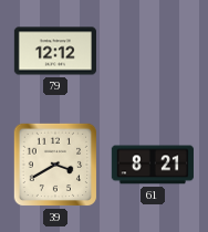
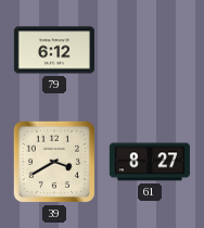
79: 12:12 -> 6:12 (54, 50)
61: 8:21 -> 8:27 (150, 162)
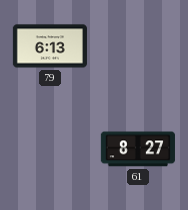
79: 6:12 -> 6:13 (50, 46)
39: 3:40 -> none (54, 162)
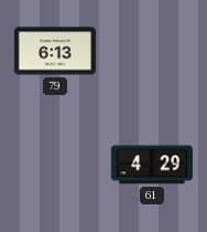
61: 8:27 -> 4:29 (152, 165)
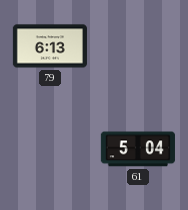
61: 4:29 -> 5:04 (138, 149)
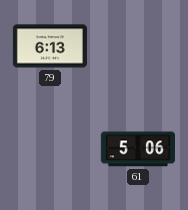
61: 5:04 -> 5:06 (138, 149)
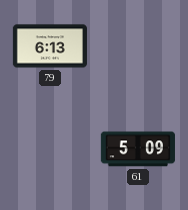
61: 5:06 -> 5:09 (138, 149)
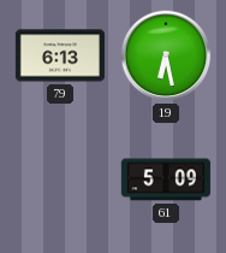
19: none -> 6:28 (166, 55)
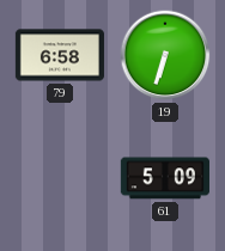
79: 6:13 -> 6:58 (60, 55)
19: 6:28 -> 6:33 (165, 55)
